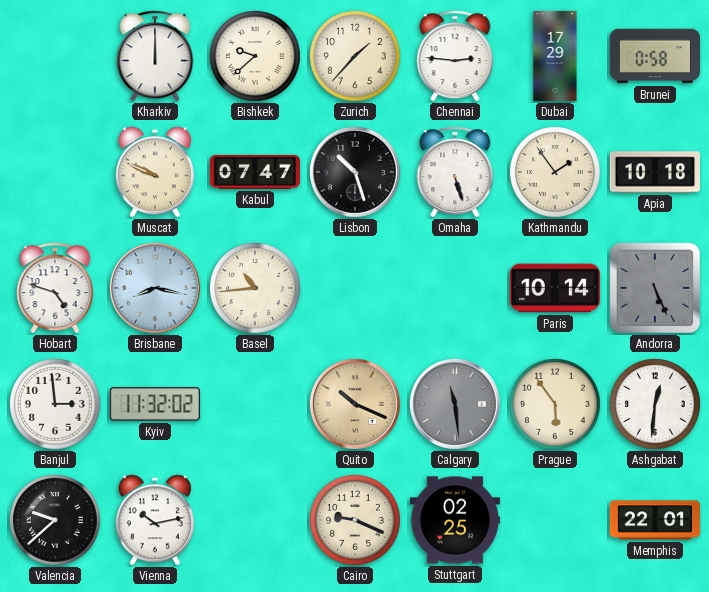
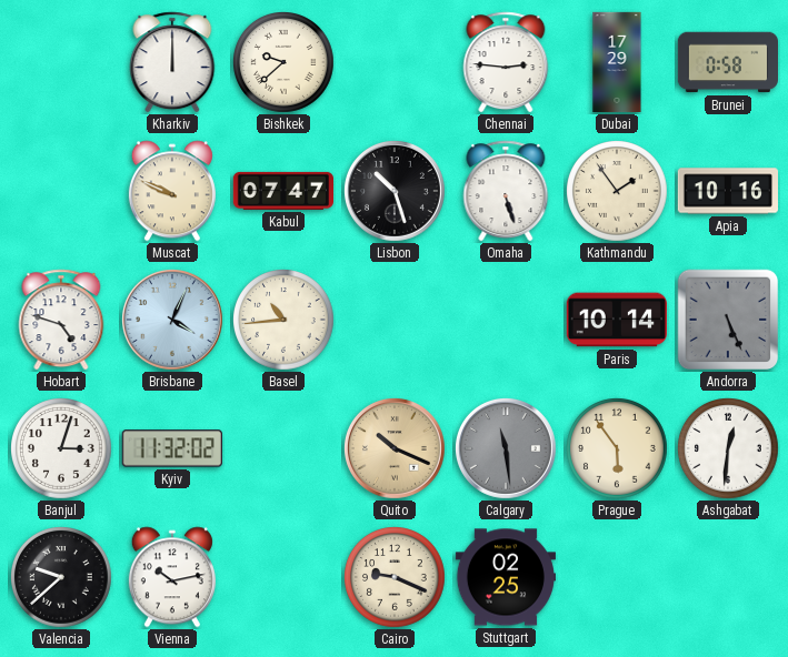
Zurich: 1:37 -> none (356, 57)
Apia: 10:18 -> 10:16 (727, 191)
Brisbane: 8:17 -> 4:04 (172, 321)
Banjul: 2:59 -> 3:03 (62, 449)
Memphis: 22:01 -> none (655, 520)
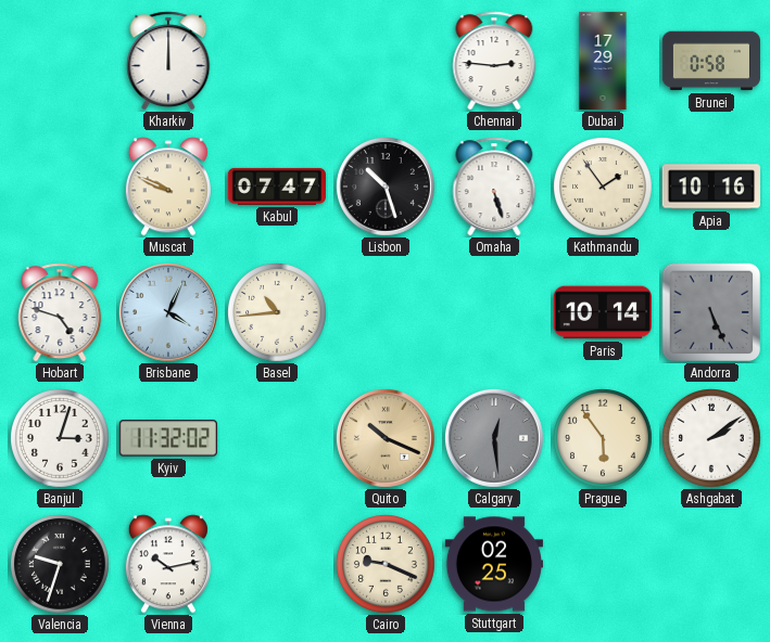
Bishkek: 9:38 -> none (285, 63)
Calgary: 11:29 -> 12:29 (494, 439)
Ashgabat: 12:31 -> 2:09 (712, 439)
Valencia: 9:38 -> 9:33 (61, 565)
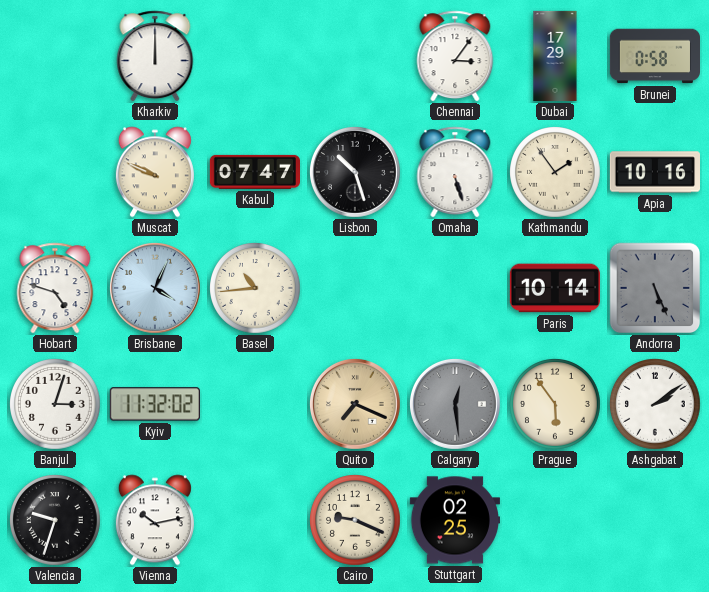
Chennai: 2:46 -> 3:06 (455, 56)
Quito: 10:19 -> 7:19 (355, 405)
